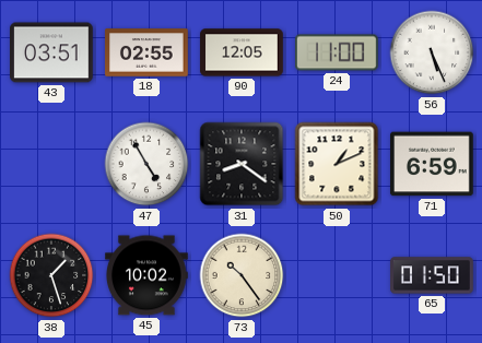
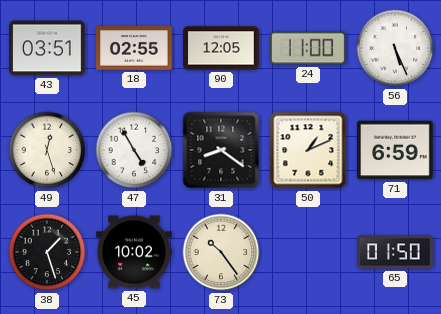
49: none -> 12:27 (47, 150)
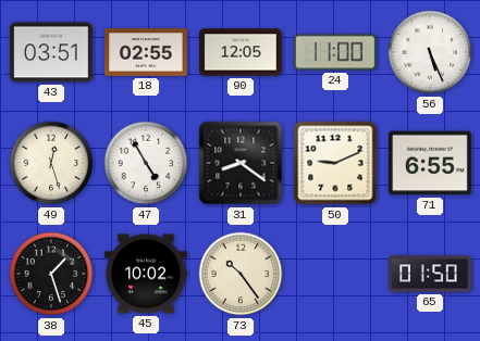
50: 1:11 -> 9:11 (335, 163)
71: 6:59 -> 6:55 (431, 163)
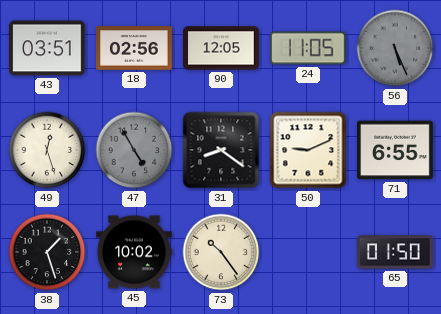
18: 02:55 -> 02:56 (134, 48)
24: 11:00 -> 11:05 (309, 48)
56 dial: white -> grey (395, 48)
47 dial: white -> grey (134, 150)
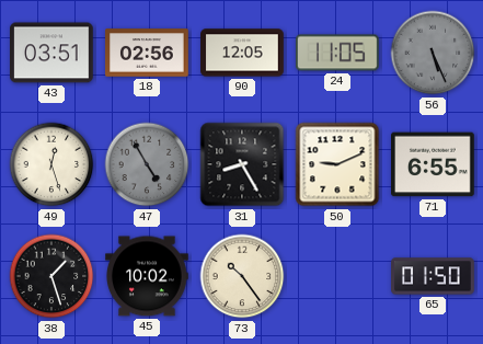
31: 8:21 -> 8:25 (242, 164)
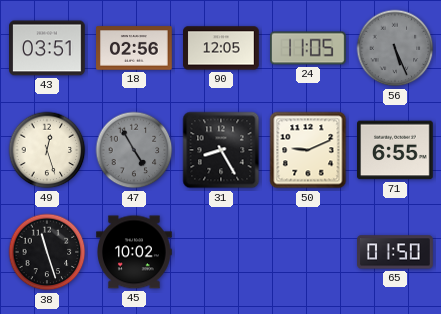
38: 1:27 -> 11:27 (47, 252)
73: 10:24 -> none (242, 276)
